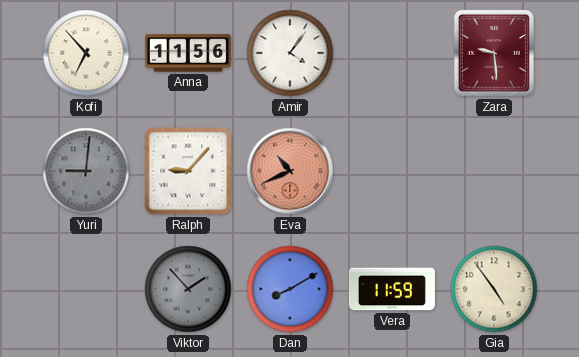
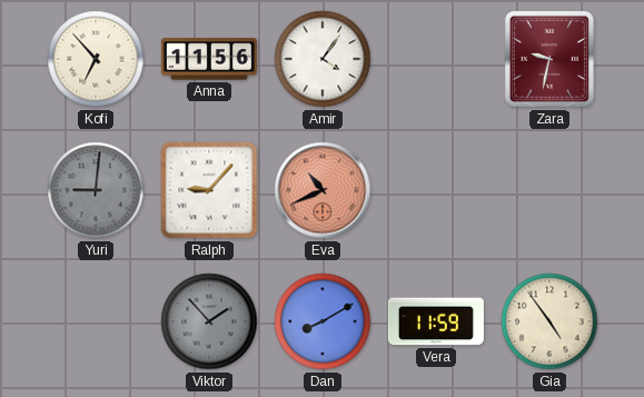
Zara: 9:29 -> 9:32 (549, 59)
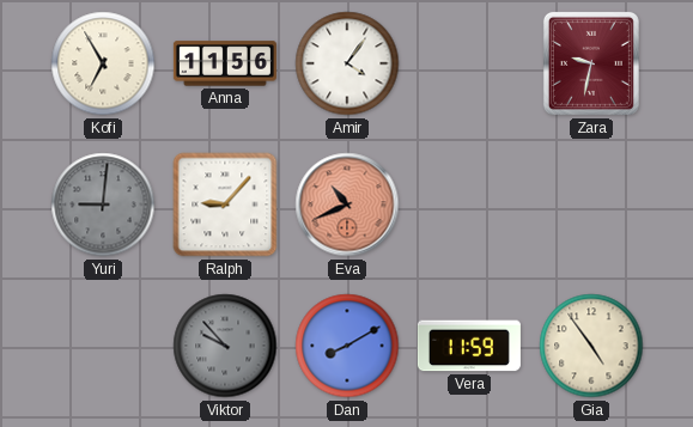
Kofi: 6:53 -> 6:55 (103, 63)
Viktor: 1:53 -> 9:53 (225, 346)
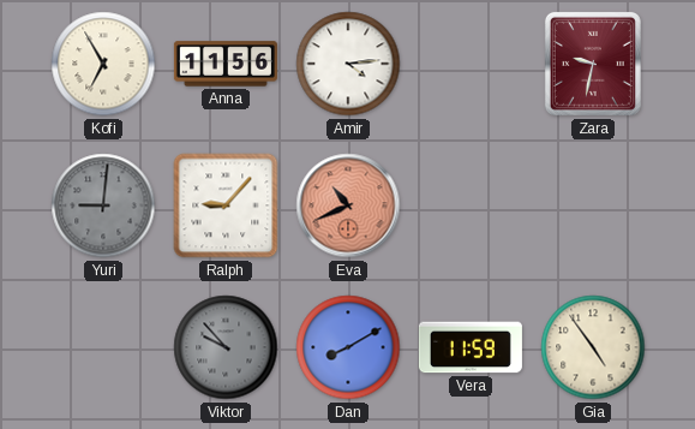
Amir: 4:06 -> 4:14 (348, 64)
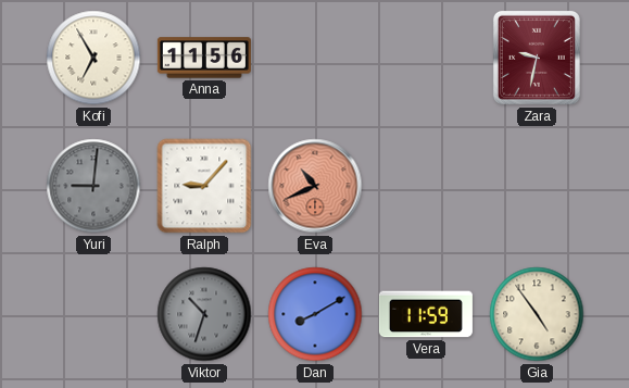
Amir: 4:14 -> none (348, 64)
Viktor: 9:53 -> 10:33 (204, 314)
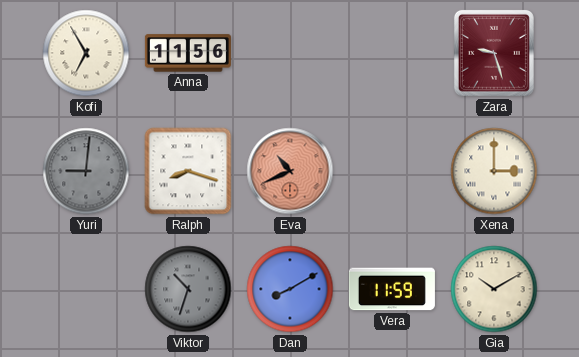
Zara: 9:32 -> 9:27 (494, 53)
Ralph: 9:07 -> 8:18 (188, 171)
Xena: none -> 3:00 (494, 171)
Gia: 4:54 -> 10:10 (494, 289)
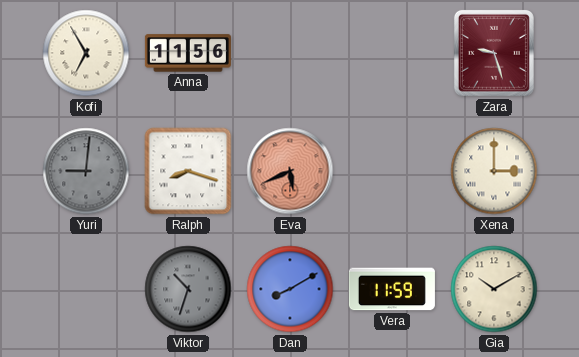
Eva: 10:41 -> 5:41 (290, 171)
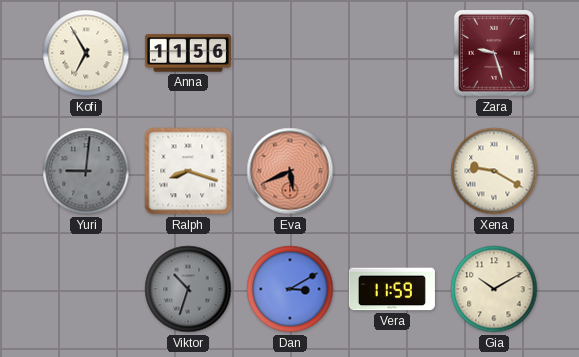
Xena: 3:00 -> 9:20 (494, 171)
Dan: 8:10 -> 3:10 (290, 289)
